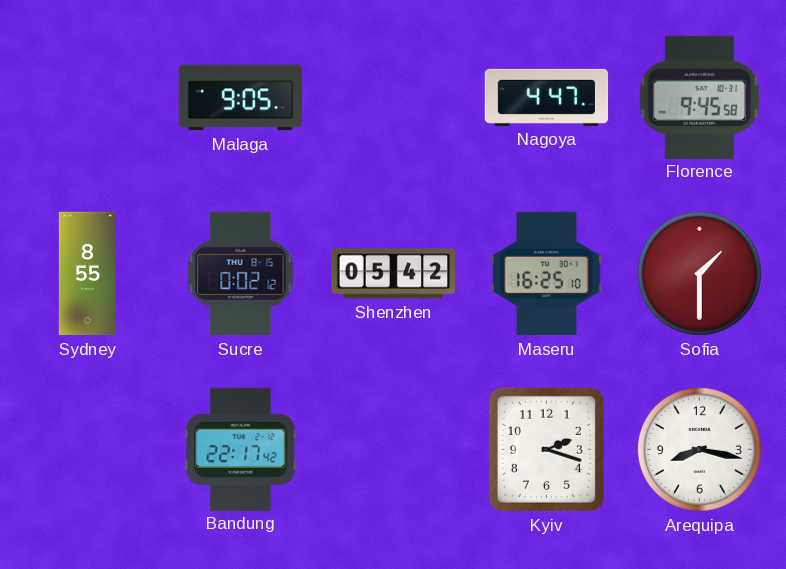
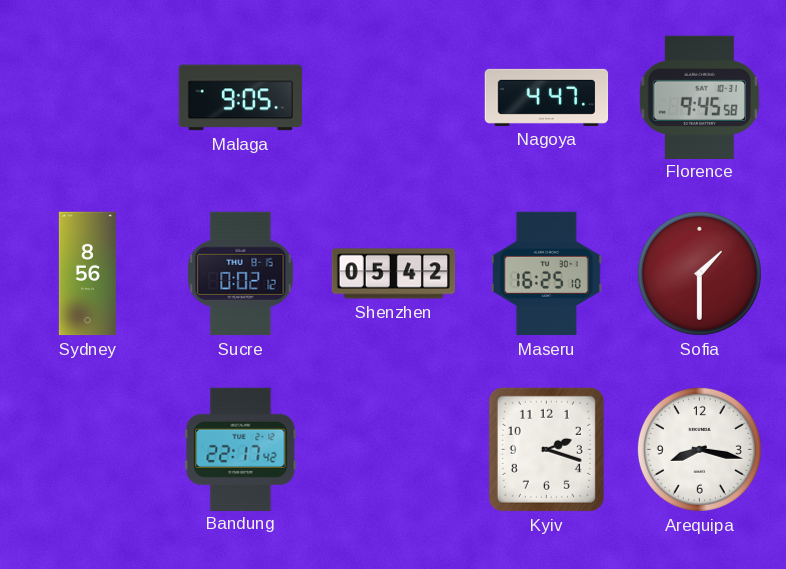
Sydney: 8:55 -> 8:56 (87, 274)
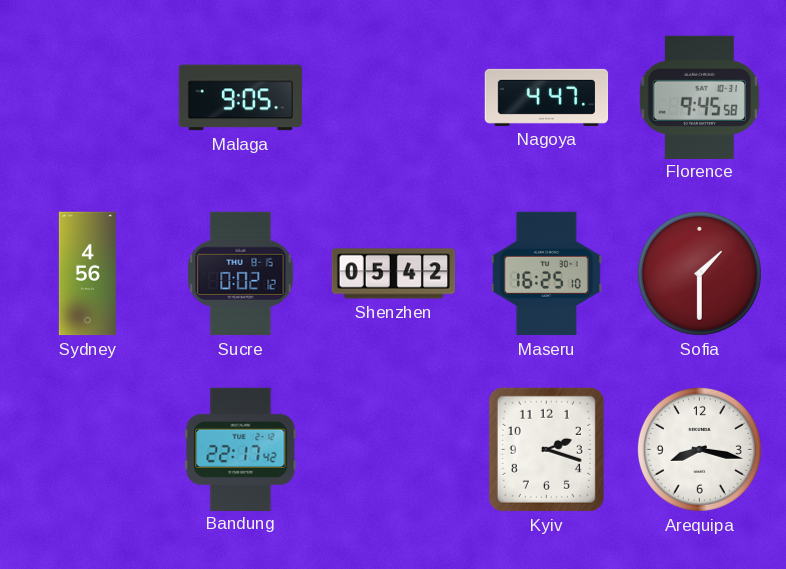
Sydney: 8:56 -> 4:56 (87, 274)
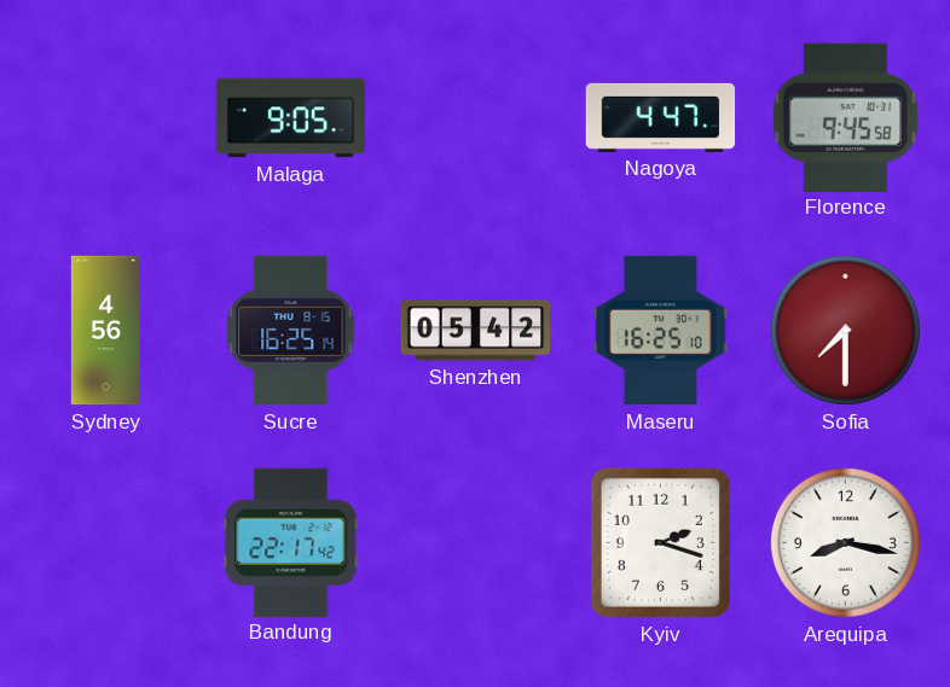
Sucre: 0:02 -> 16:25 (291, 331)
Sofia: 1:30 -> 7:30 (845, 330)
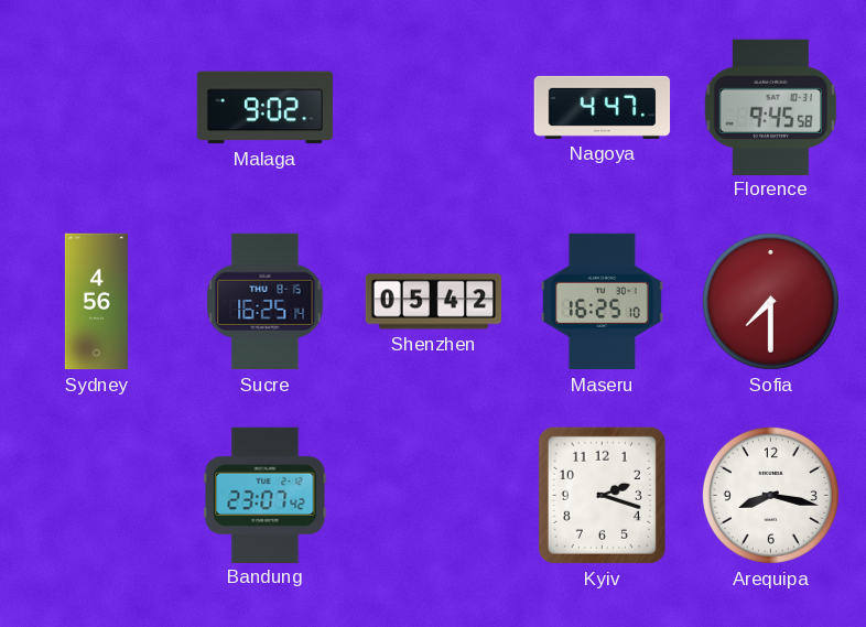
Malaga: 9:05 -> 9:02 (266, 108)
Bandung: 22:17 -> 23:07 (266, 495)
